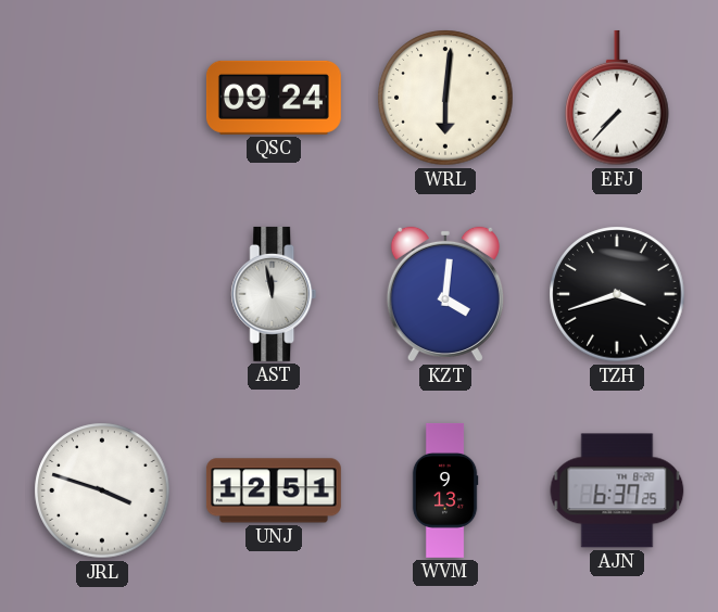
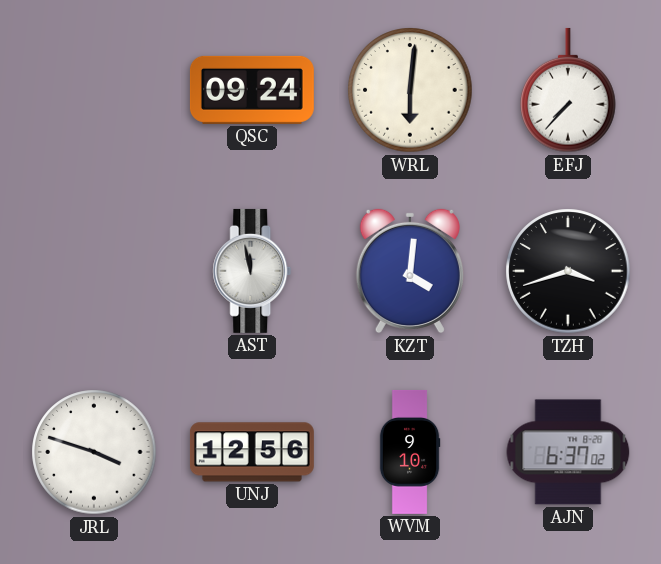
UNJ: 12:51 -> 12:56 (252, 452)
WVM: 9:13 -> 9:10 (410, 452)
AJN: 6:37:25 -> 6:37:02 (568, 452)
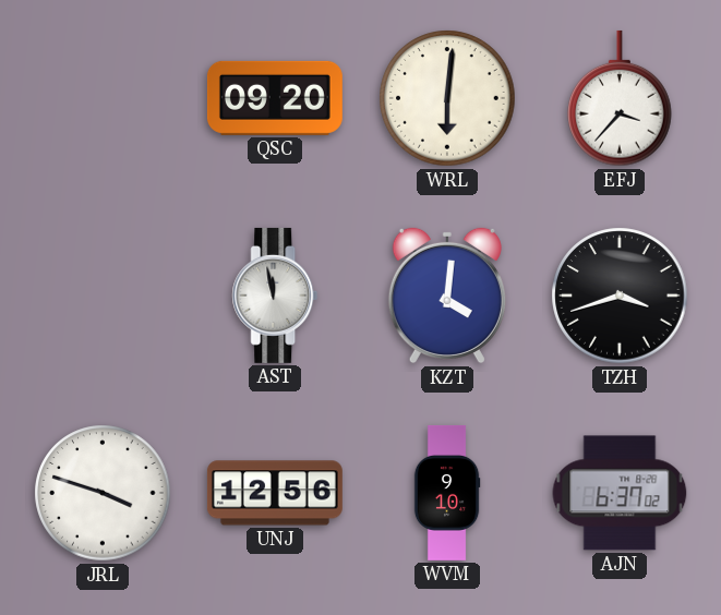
QSC: 09:24 -> 09:20 (275, 98)
EFJ: 7:37 -> 3:37 (620, 98)
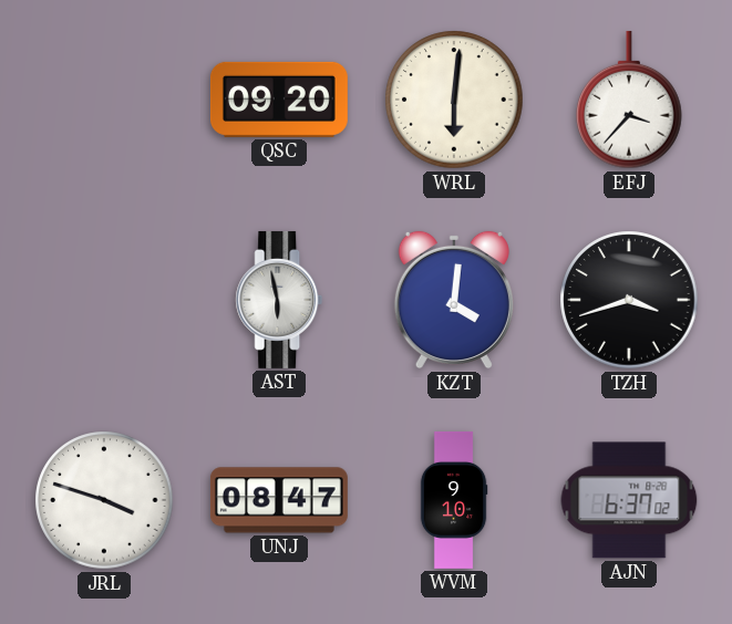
AST: 11:58 -> 5:58 (279, 300)
UNJ: 12:56 -> 08:47 (279, 500)
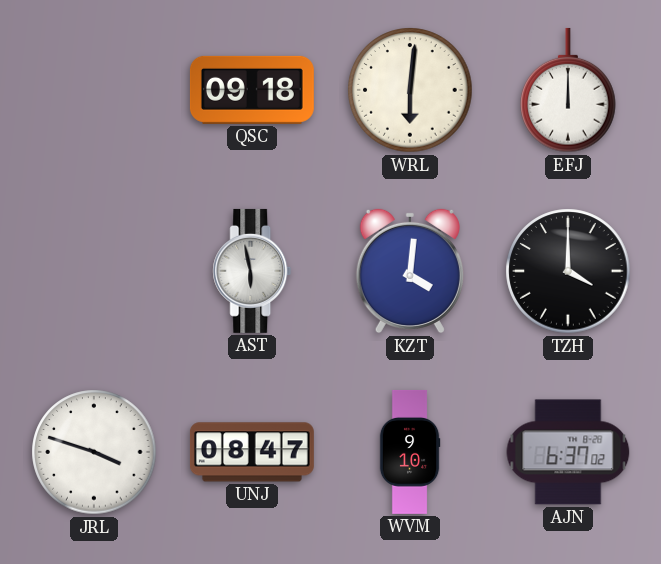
QSC: 09:20 -> 09:18 (252, 90)
EFJ: 3:37 -> 12:00 (568, 90)
TZH: 3:42 -> 4:00 (568, 271)
